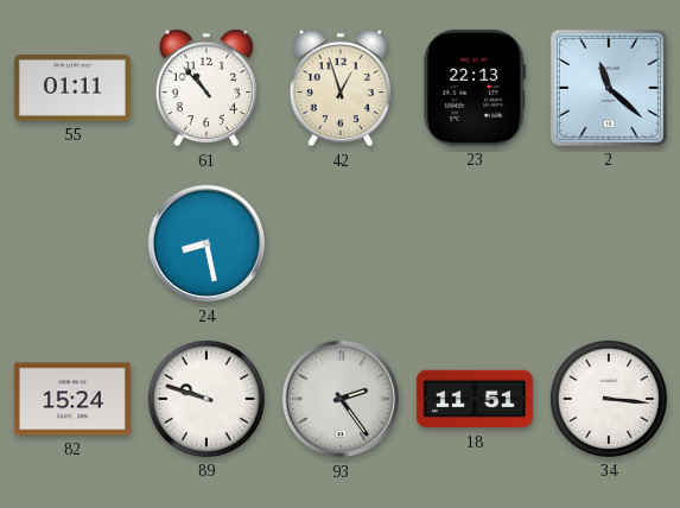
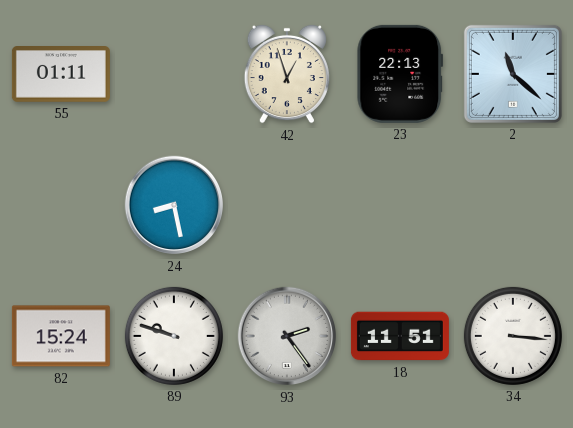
61: 10:53 -> none (206, 88)
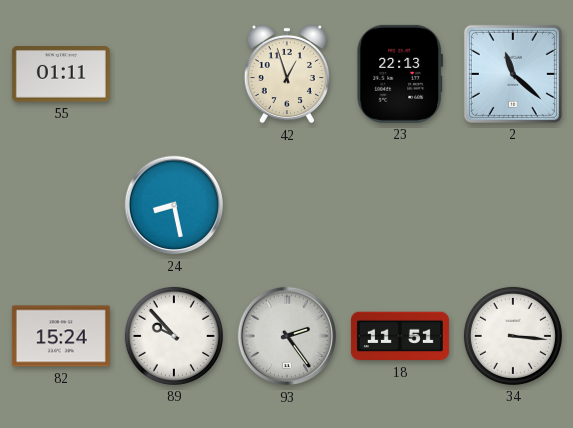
89: 9:48 -> 9:53 (174, 336)
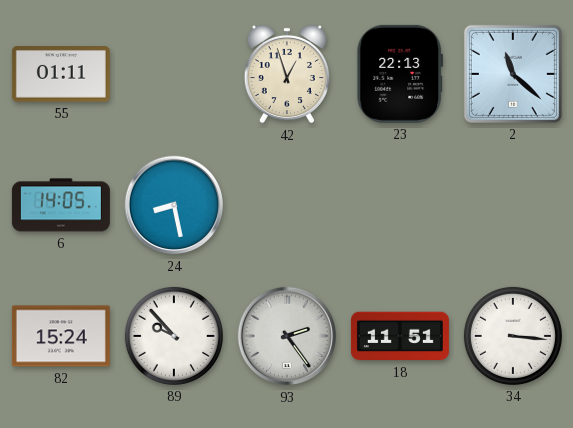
6: none -> 14:05 (61, 205)
